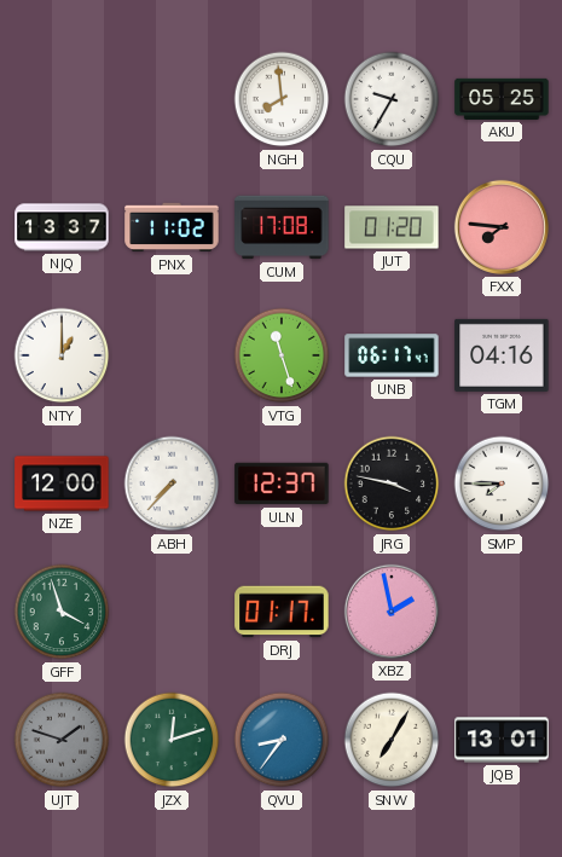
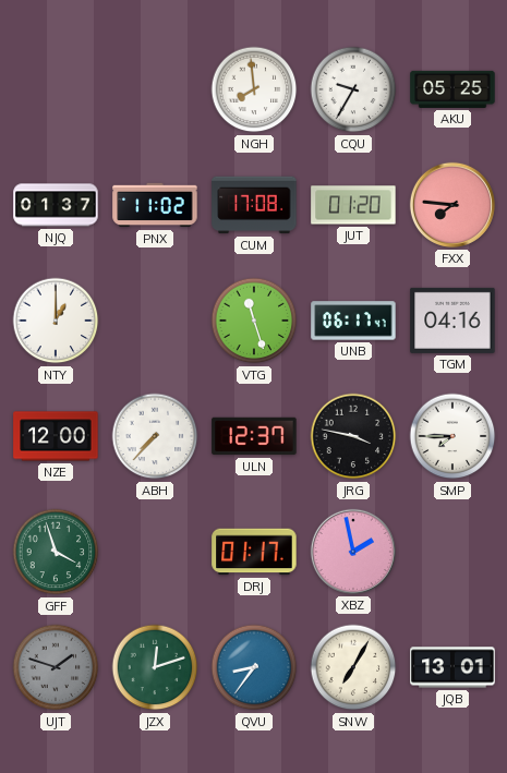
NJQ: 13:37 -> 01:37 (56, 205)
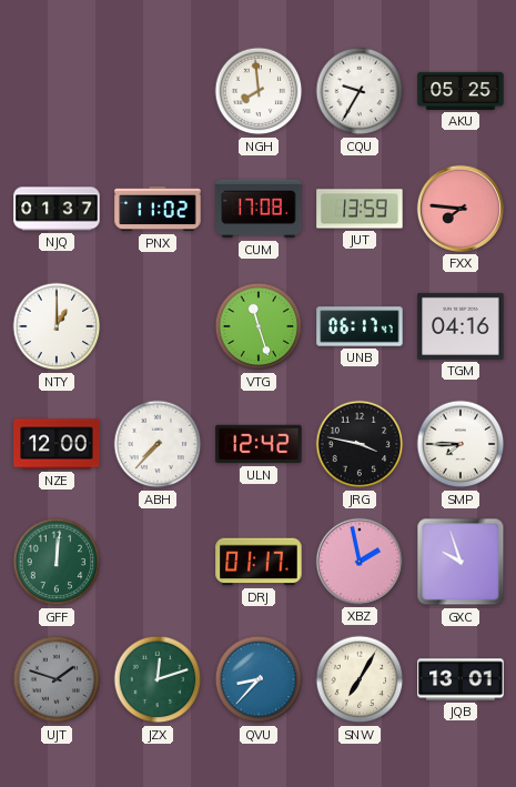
JUT: 01:20 -> 13:59 (360, 209)
ULN: 12:37 -> 12:42 (259, 444)
GFF: 3:57 -> 12:01 (57, 562)
GXC: none -> 9:57 (461, 562)
QVU: 8:36 -> 8:37 (259, 679)
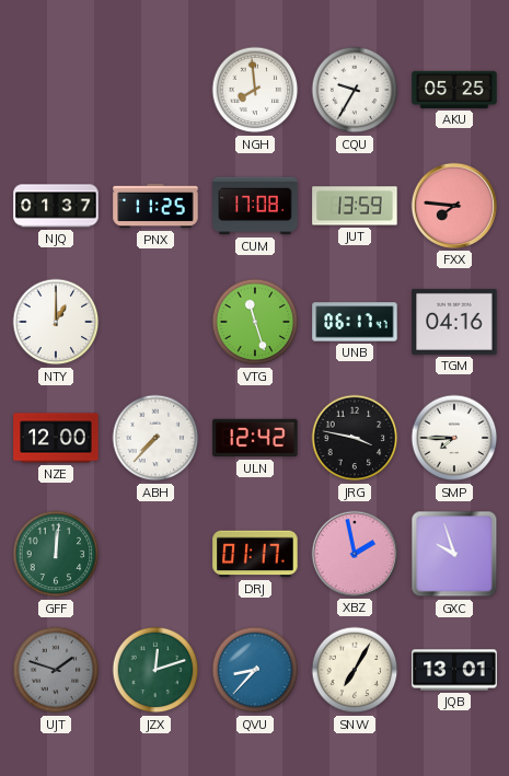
PNX: 11:02 -> 11:25 (155, 206)
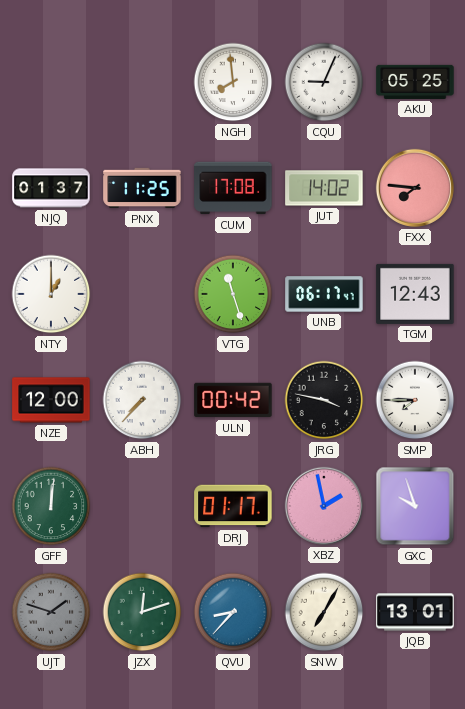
CQU: 9:35 -> 9:04 (324, 82)
JUT: 13:59 -> 14:02 (324, 188)
TGM: 04:16 -> 12:43 (415, 294)
ULN: 12:42 -> 00:42 (233, 400)
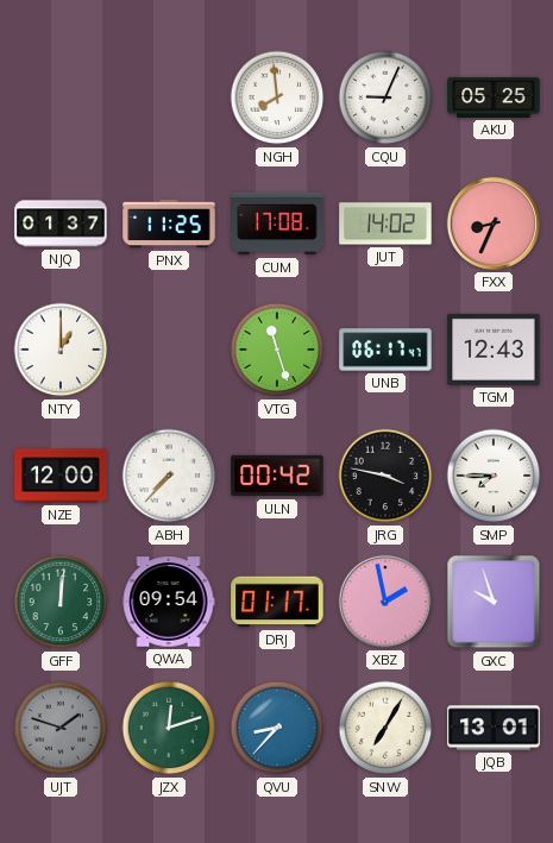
FXX: 7:46 -> 8:34 (494, 224)
QWA: none -> 09:54 (169, 602)
